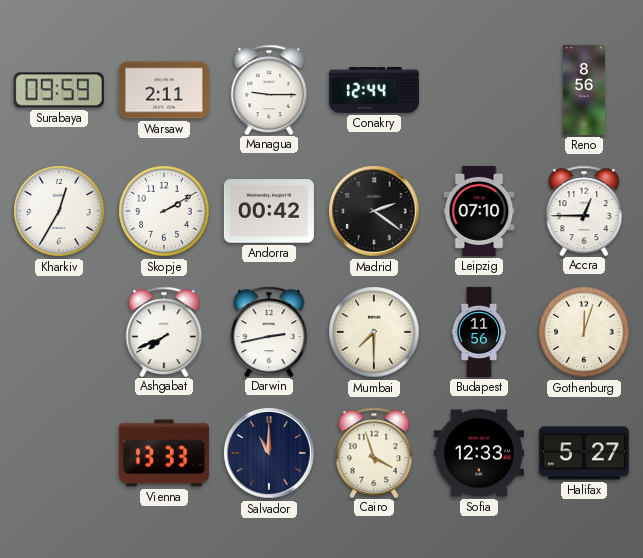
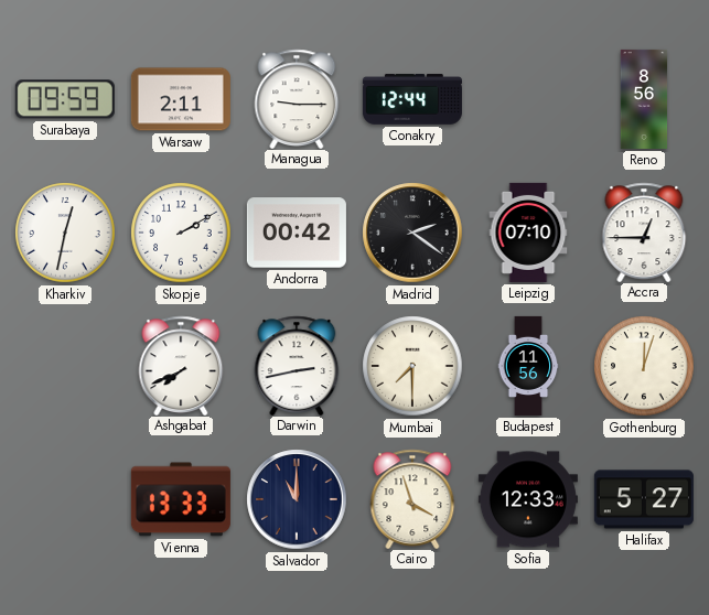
Kharkiv: 12:35 -> 12:32 (65, 233)
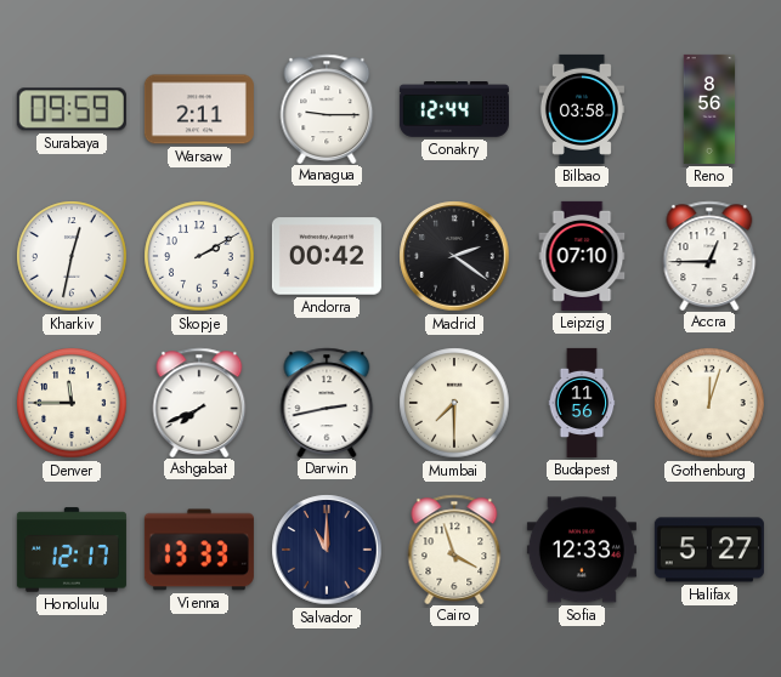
Bilbao: none -> 03:58 (582, 109)
Denver: none -> 11:45 (72, 403)
Honolulu: none -> 12:17 (72, 550)
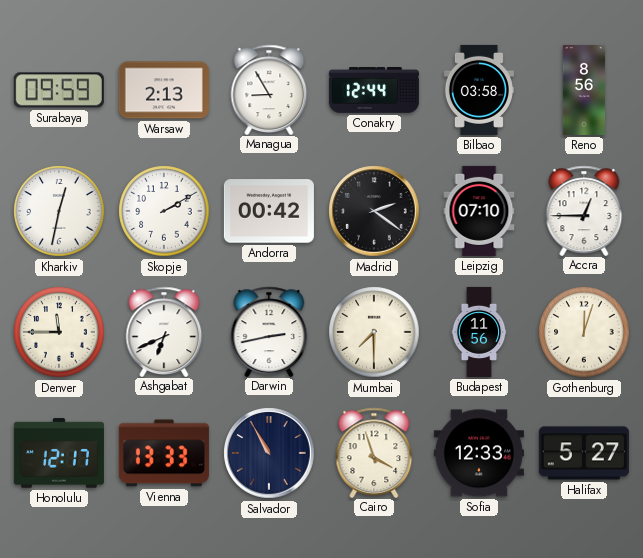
Warsaw: 2:11 -> 2:13 (164, 90)
Managua: 9:15 -> 8:55 (269, 89)
Ashgabat: 7:41 -> 6:41 (164, 331)
Salvador: 11:00 -> 10:55 (269, 453)
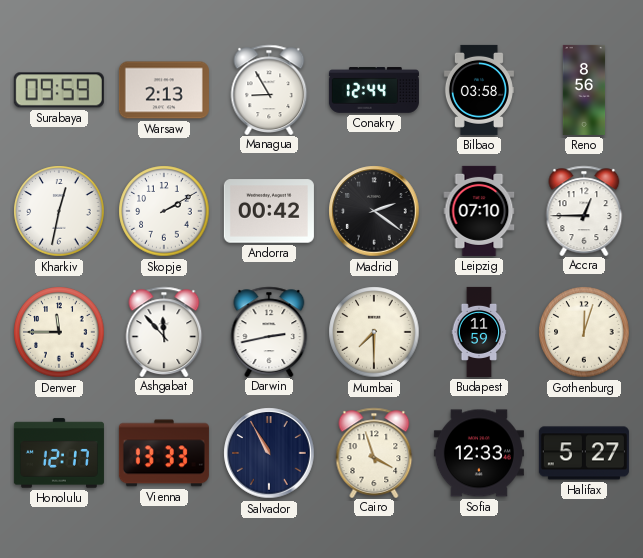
Ashgabat: 6:41 -> 11:53 (164, 331)
Budapest: 11:56 -> 11:59 (479, 332)
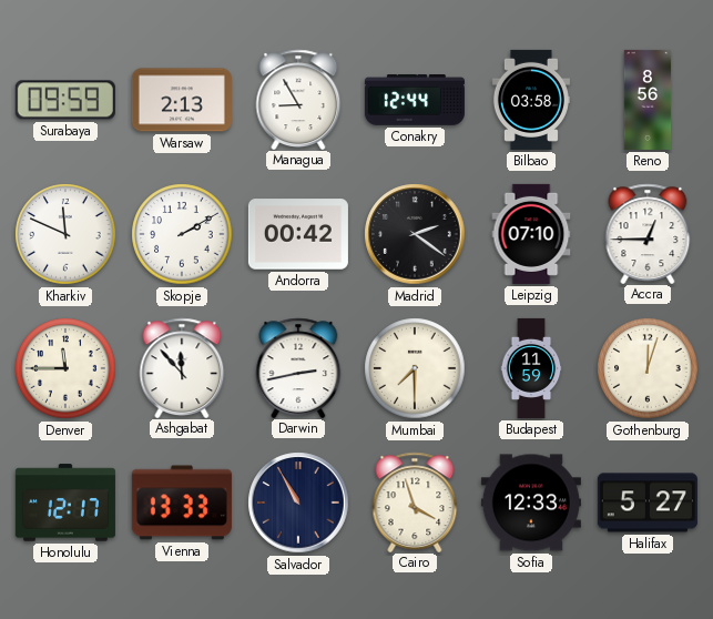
Kharkiv: 12:32 -> 11:49 (65, 234)
